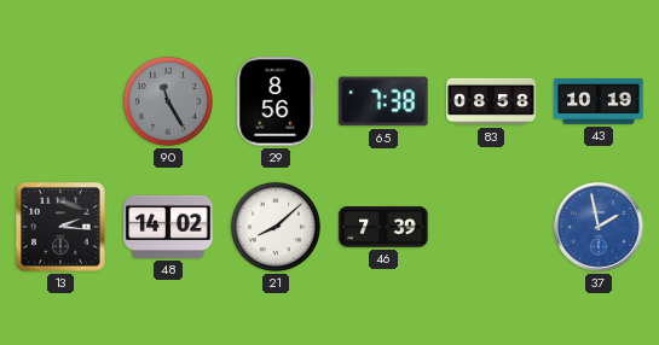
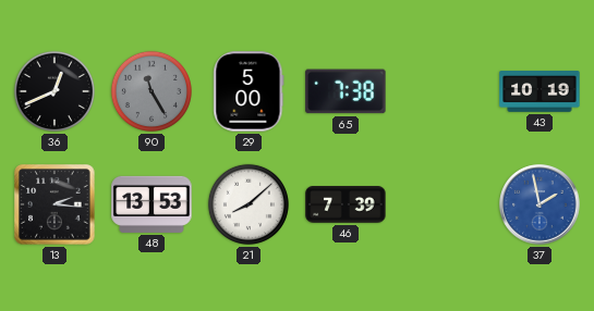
36: none -> 12:41 (54, 91)
29: 8:56 -> 5:00 (248, 91)
83: 08:58 -> none (491, 101)
48: 14:02 -> 13:53 (151, 204)
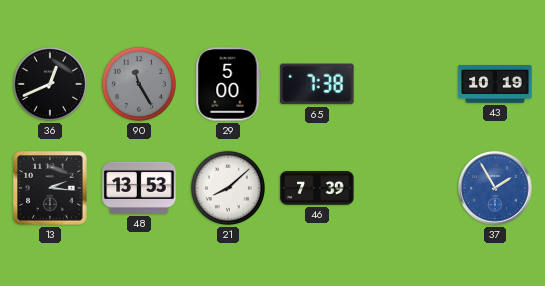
37: 1:58 -> 1:55 (495, 188)
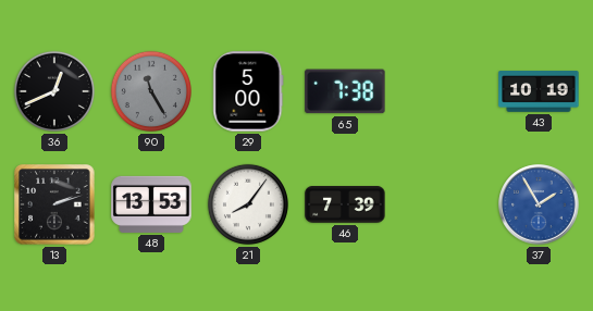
13: 2:16 -> 2:12 (54, 204)
21: 8:08 -> 8:06 (248, 204)
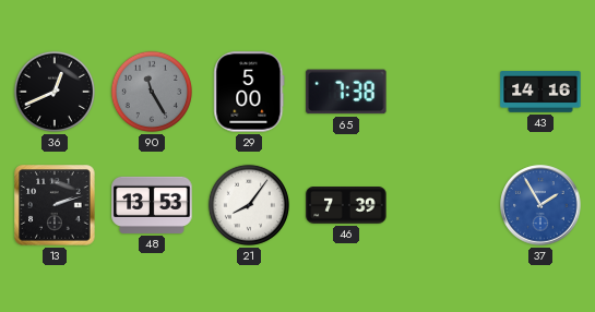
43: 10:19 -> 14:16 (540, 92)
